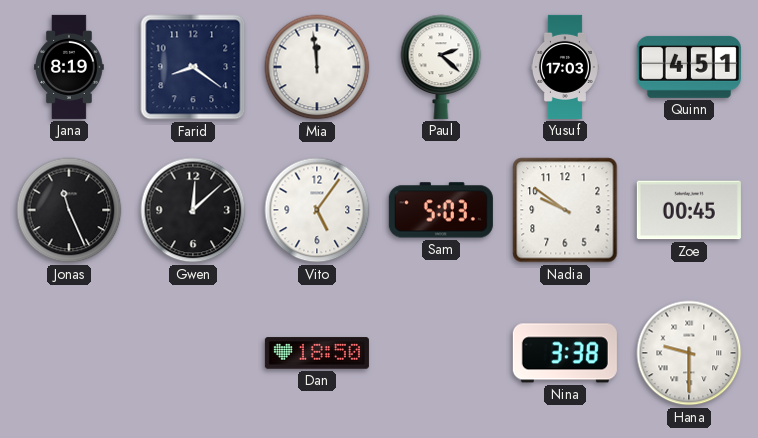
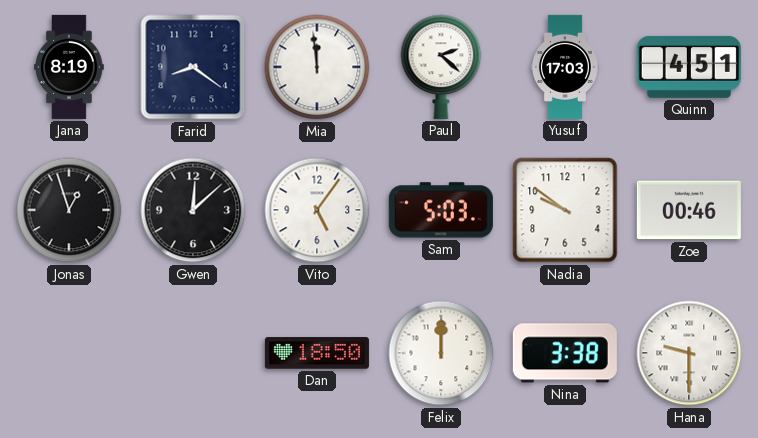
Jonas: 11:26 -> 12:57 (69, 210)
Zoe: 00:45 -> 00:46 (689, 210)
Felix: none -> 12:00 (441, 353)
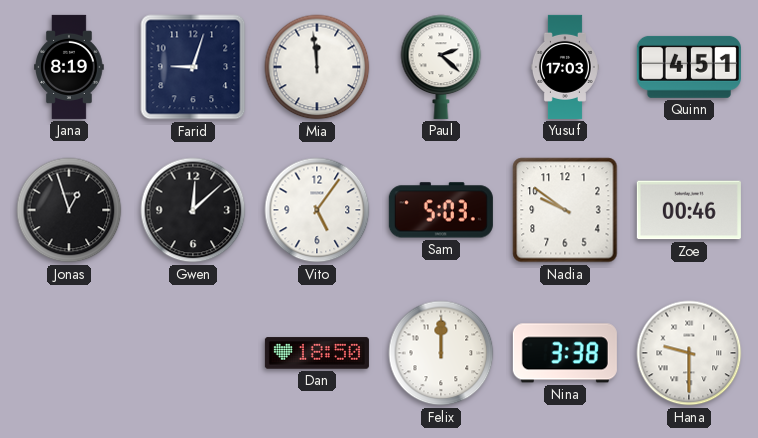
Farid: 8:21 -> 9:03 (193, 67)
